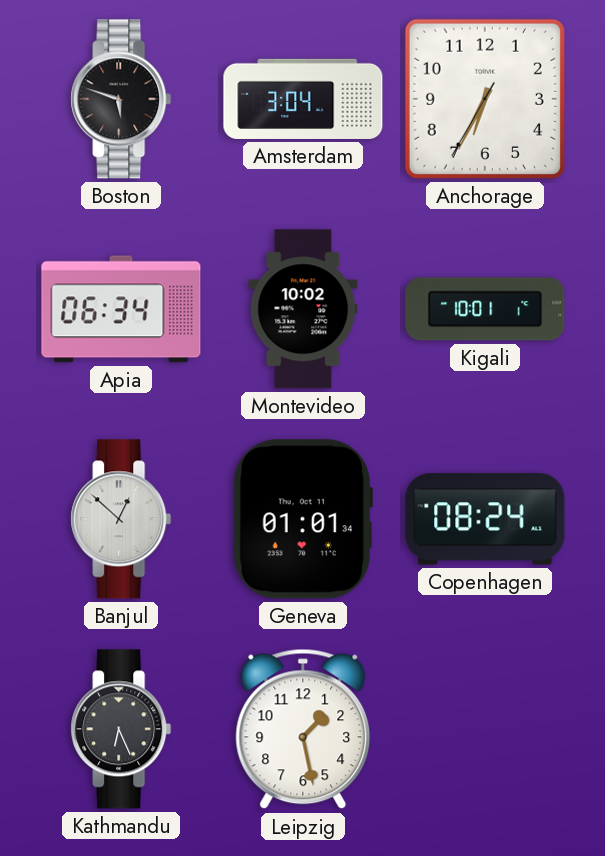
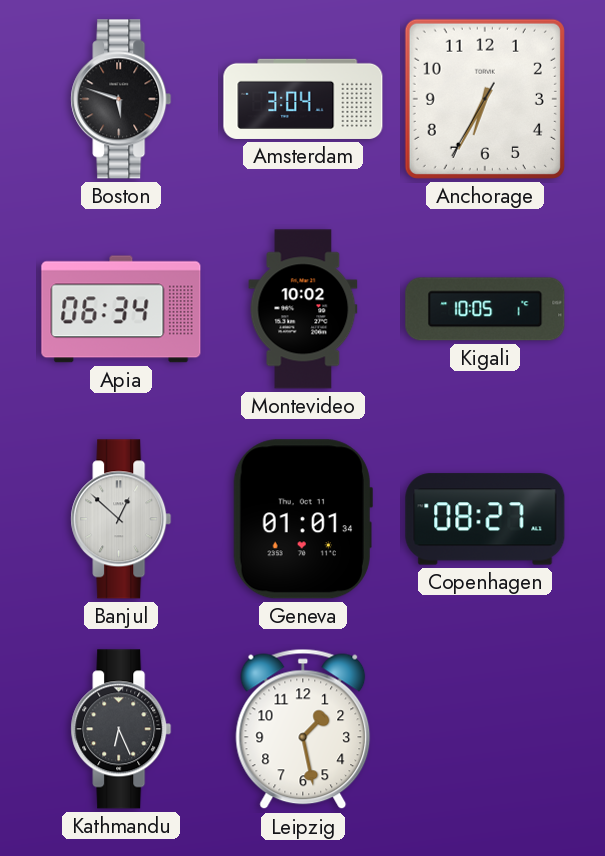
Kigali: 10:01 -> 10:05 (485, 309)
Copenhagen: 08:24 -> 08:27 (485, 519)
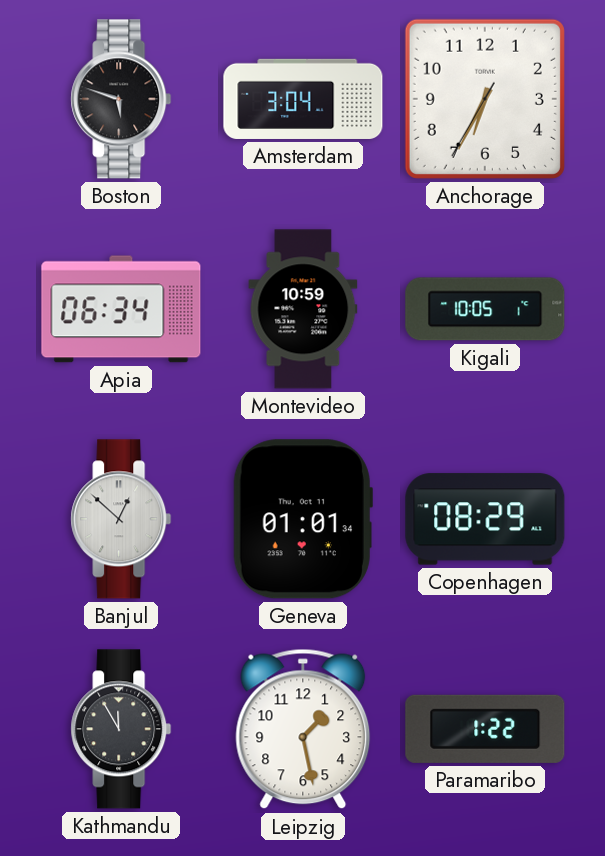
Montevideo: 10:02 -> 10:59 (303, 309)
Copenhagen: 08:27 -> 08:29 (485, 519)
Kathmandu: 6:26 -> 11:55 (121, 729)
Paramaribo: none -> 1:22 (485, 729)
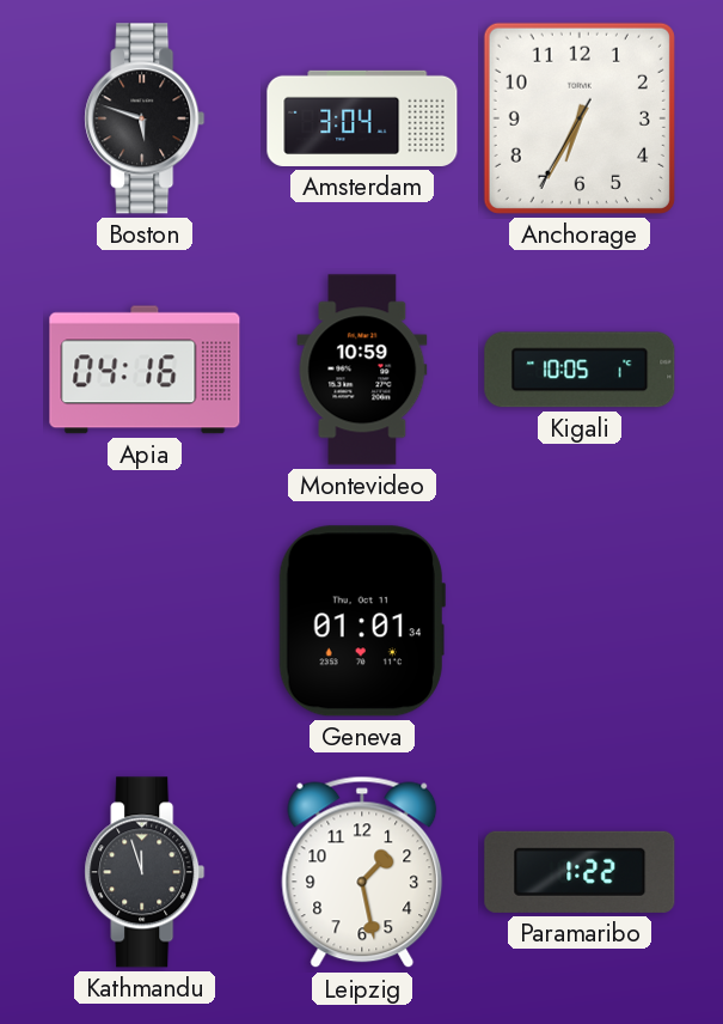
Apia: 06:34 -> 04:16 (145, 370)
Banjul: 12:52 -> none (121, 519)
Copenhagen: 08:29 -> none (485, 519)
Kathmandu: 11:55 -> 11:57 (145, 872)
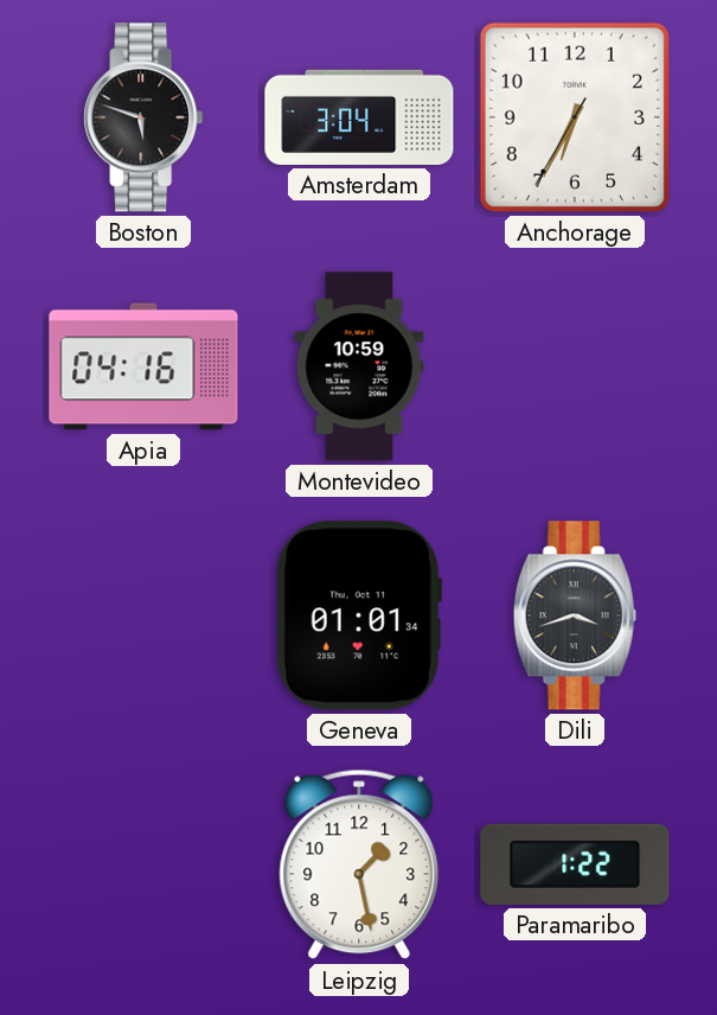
Kigali: 10:05 -> none (580, 370)
Dili: none -> 3:42 (575, 615)
Kathmandu: 11:57 -> none (145, 872)
